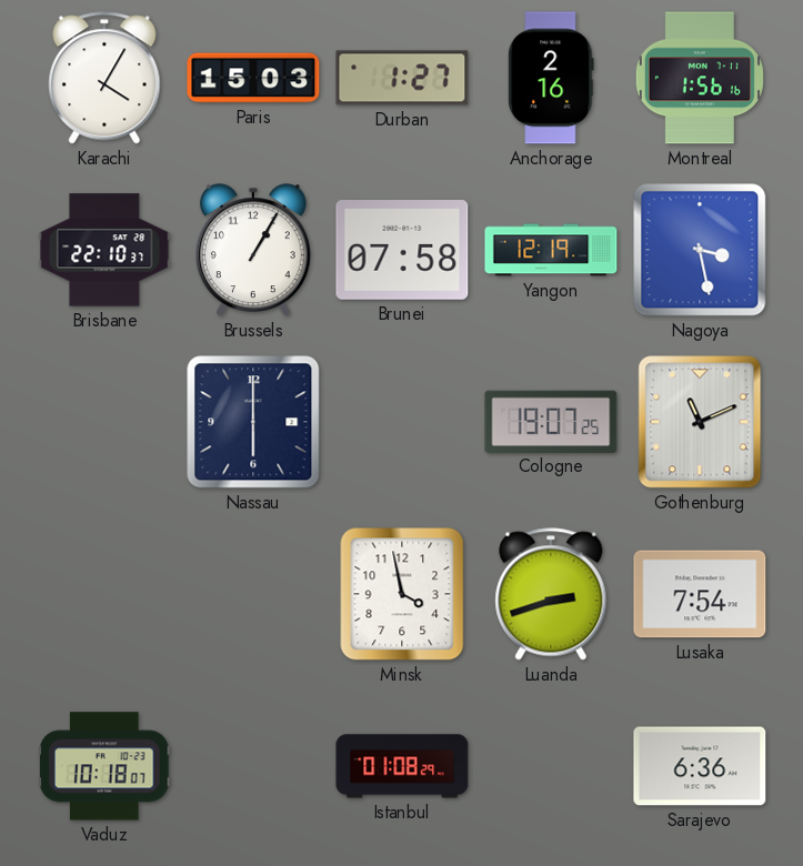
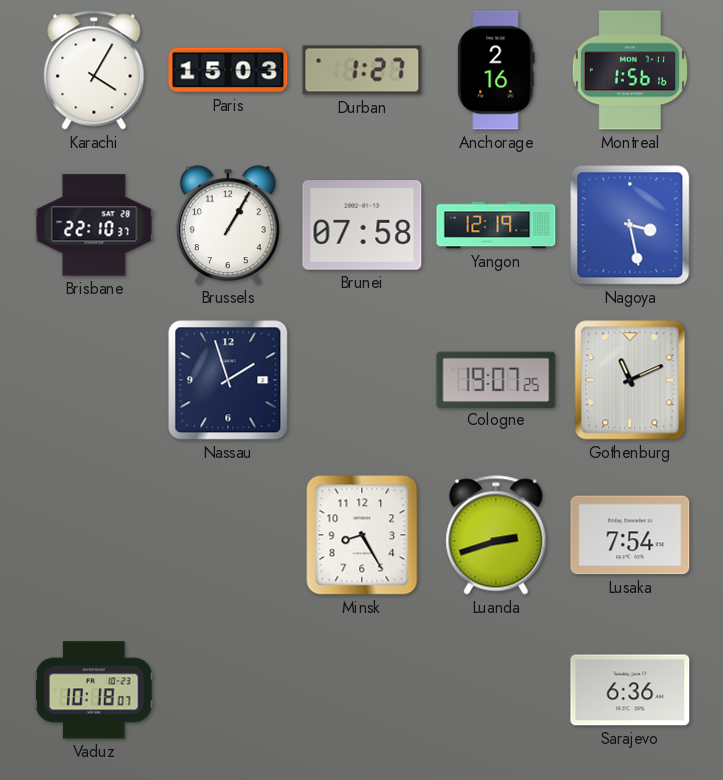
Nassau: 6:00 -> 1:57 (228, 380)
Minsk: 3:58 -> 8:25 (362, 535)
Istanbul: 01:08 -> none (402, 766)
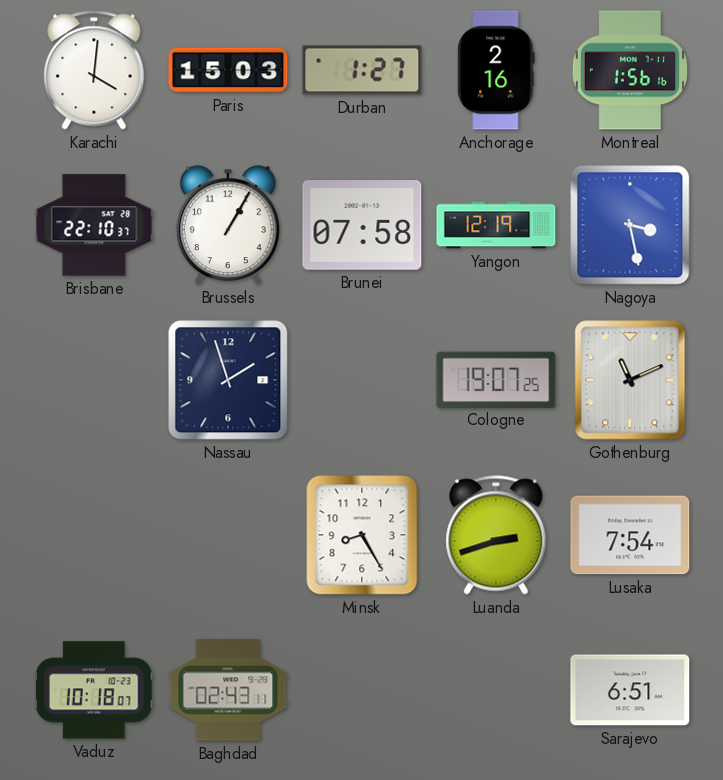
Karachi: 4:05 -> 4:01 (94, 70)
Baghdad: none -> 02:43 (228, 690)
Sarajevo: 6:36 -> 6:51 (630, 690)
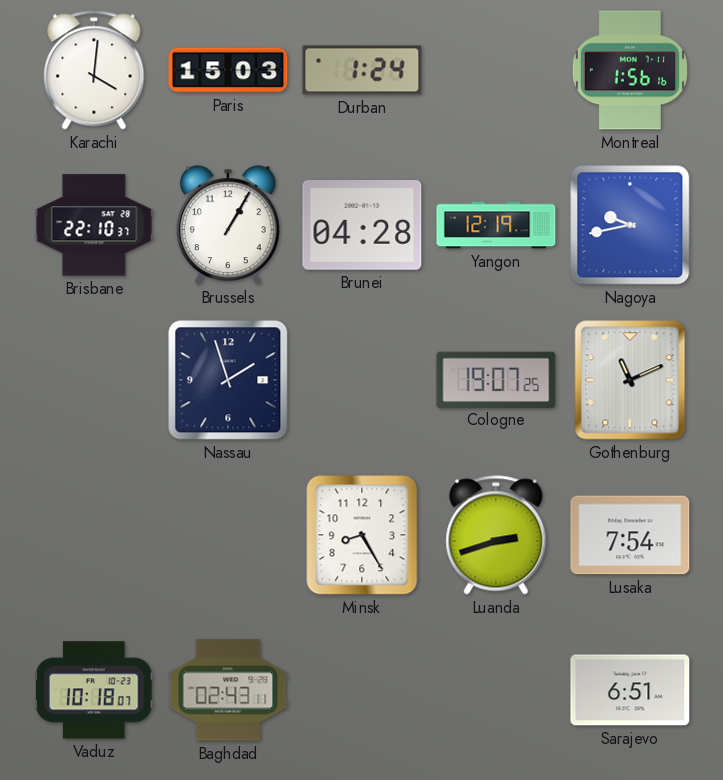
Durban: 1:27 -> 1:24 (362, 70)
Anchorage: 2:16 -> none (496, 70)
Brunei: 07:58 -> 04:28 (362, 226)
Nagoya: 3:28 -> 9:43 (630, 225)
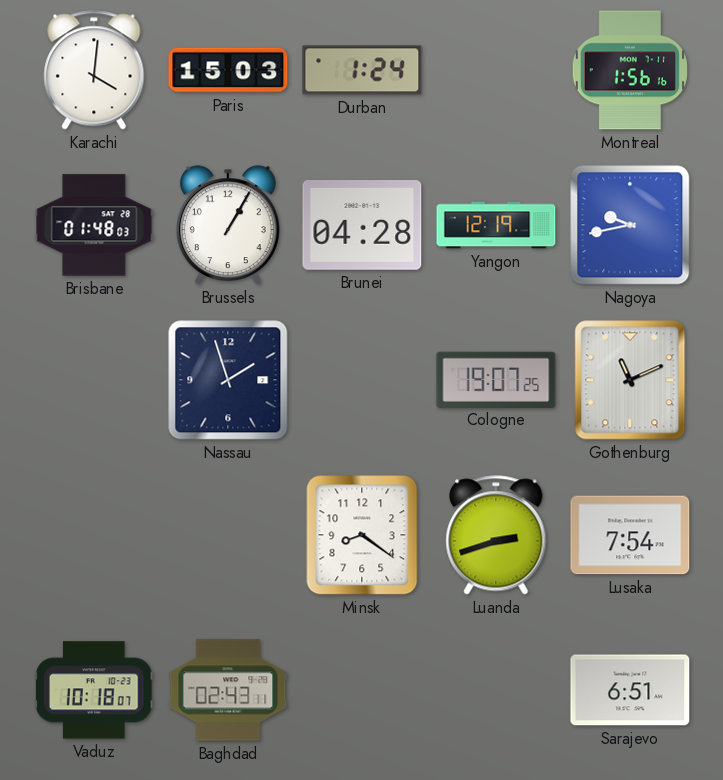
Brisbane: 22:10 -> 01:48 (94, 225)
Minsk: 8:25 -> 8:21 (362, 535)
